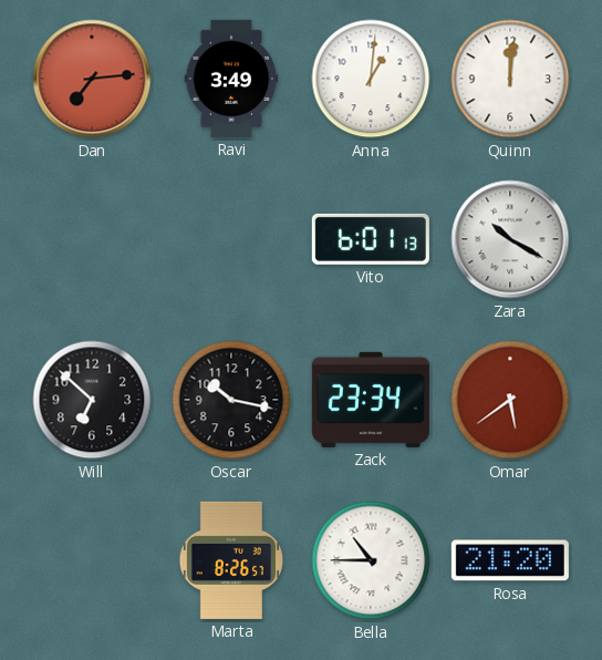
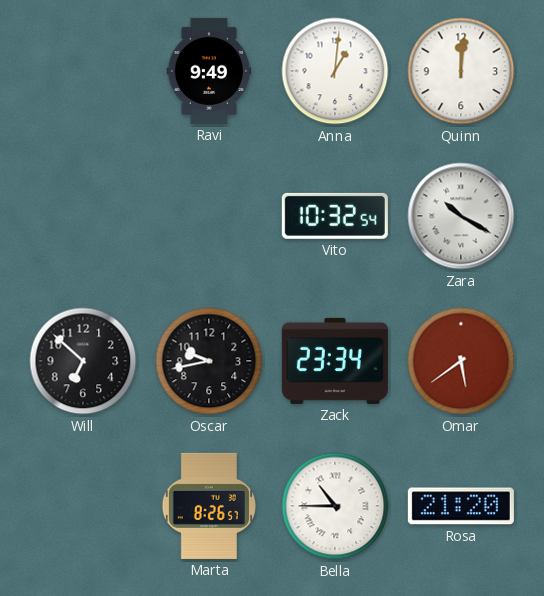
Dan: 7:14 -> none (92, 79)
Ravi: 3:49 -> 9:49 (209, 71)
Vito: 6:01 -> 10:32 (335, 216)
Oscar: 10:17 -> 9:43 (209, 361)
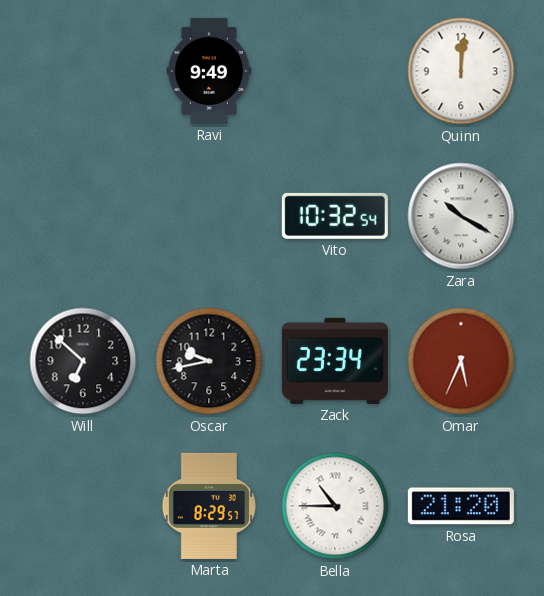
Anna: 1:01 -> none (335, 71)
Omar: 5:39 -> 5:34 (461, 361)
Marta: 8:26 -> 8:29 (209, 506)
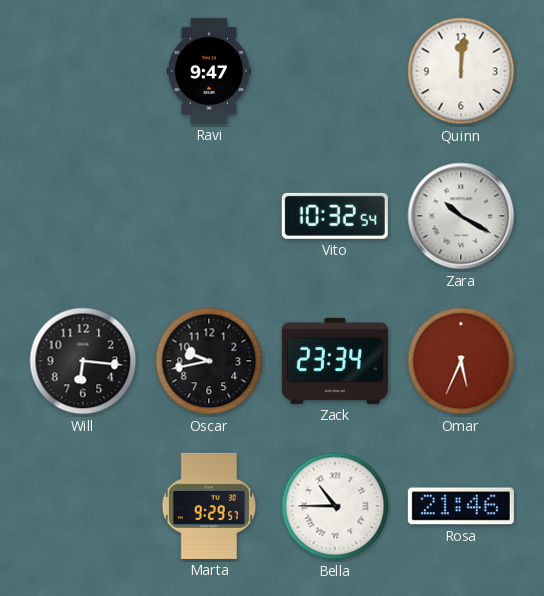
Ravi: 9:49 -> 9:47 (209, 71)
Will: 6:52 -> 6:16 (83, 361)
Marta: 8:29 -> 9:29 (209, 506)
Rosa: 21:20 -> 21:46 (461, 506)
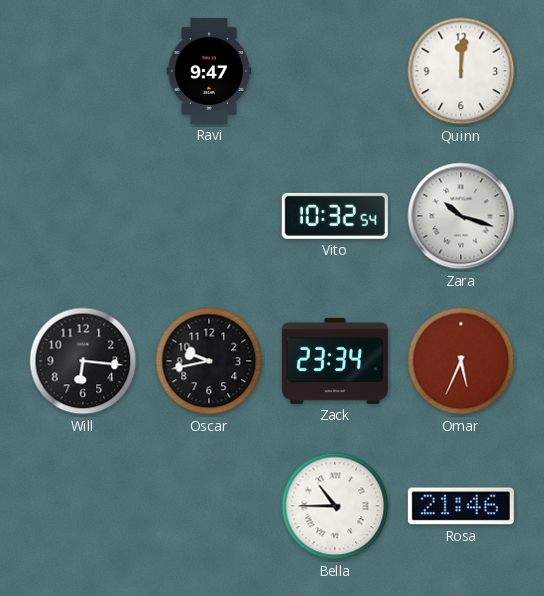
Zara: 10:20 -> 10:18 (461, 216)
Marta: 9:29 -> none (209, 506)
